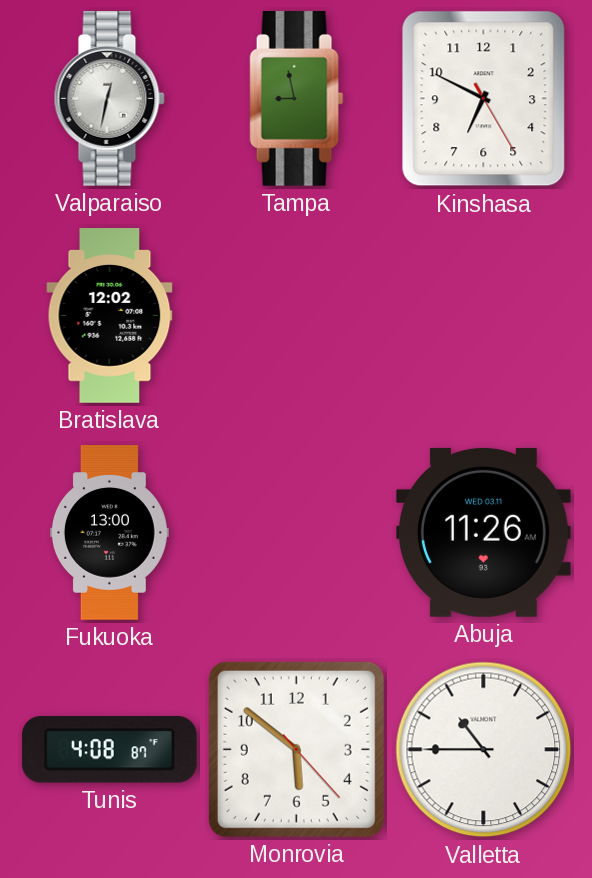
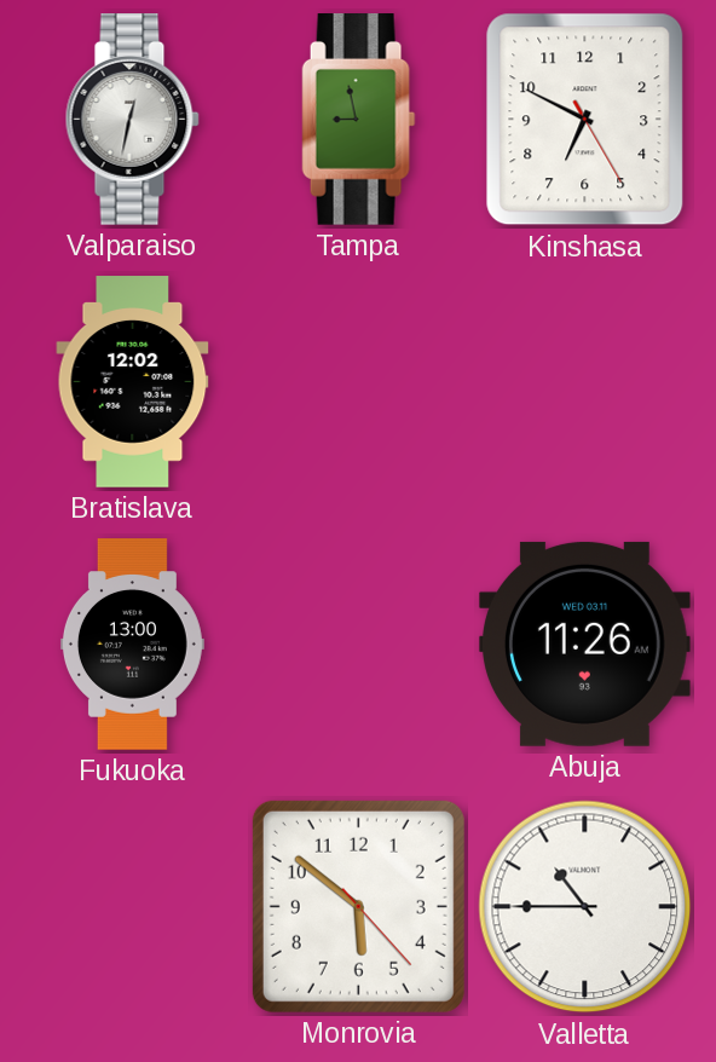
Tunis: 4:08 -> none (109, 750)
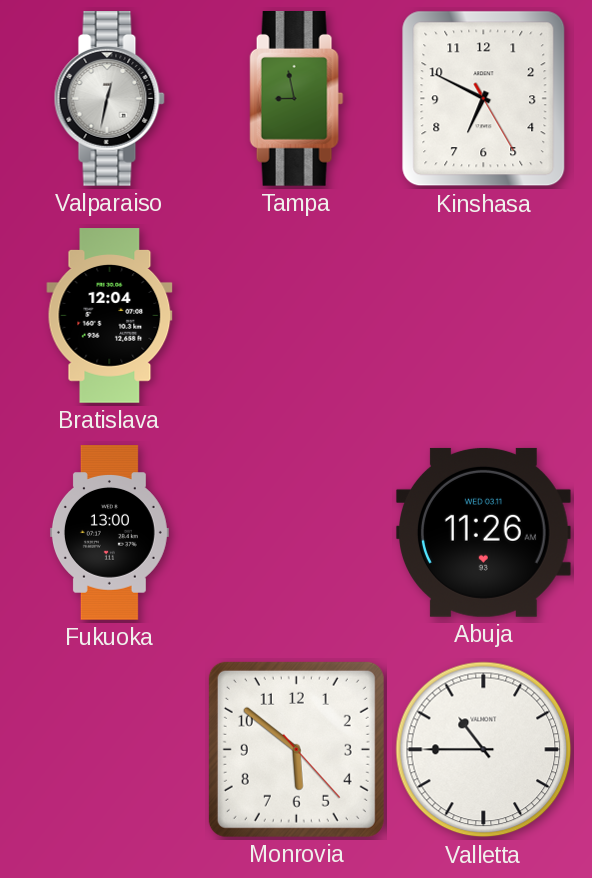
Bratislava: 12:02 -> 12:04 (110, 316)
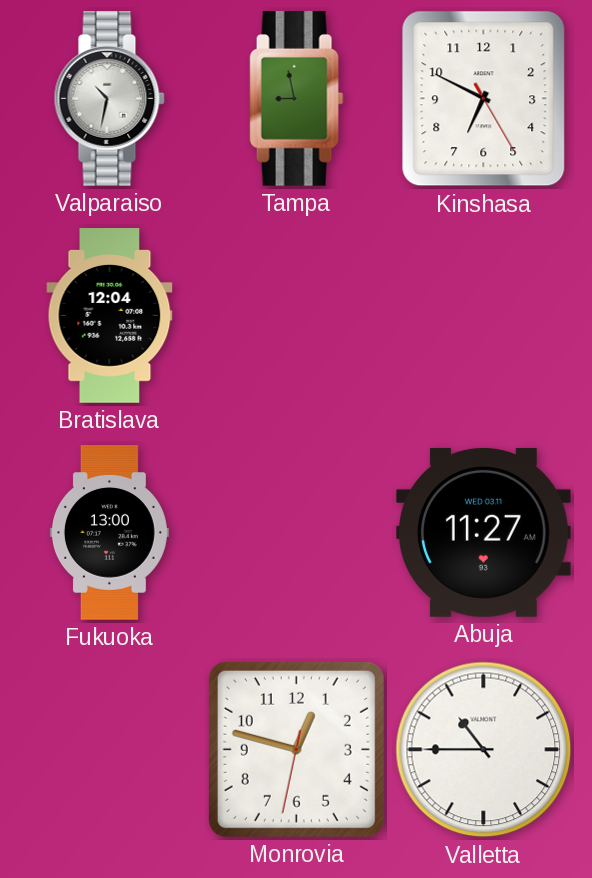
Valparaiso: 12:32 -> 10:32 (109, 99)
Abuja: 11:26 -> 11:27 (483, 532)
Monrovia: 5:51 -> 12:47 (296, 749)
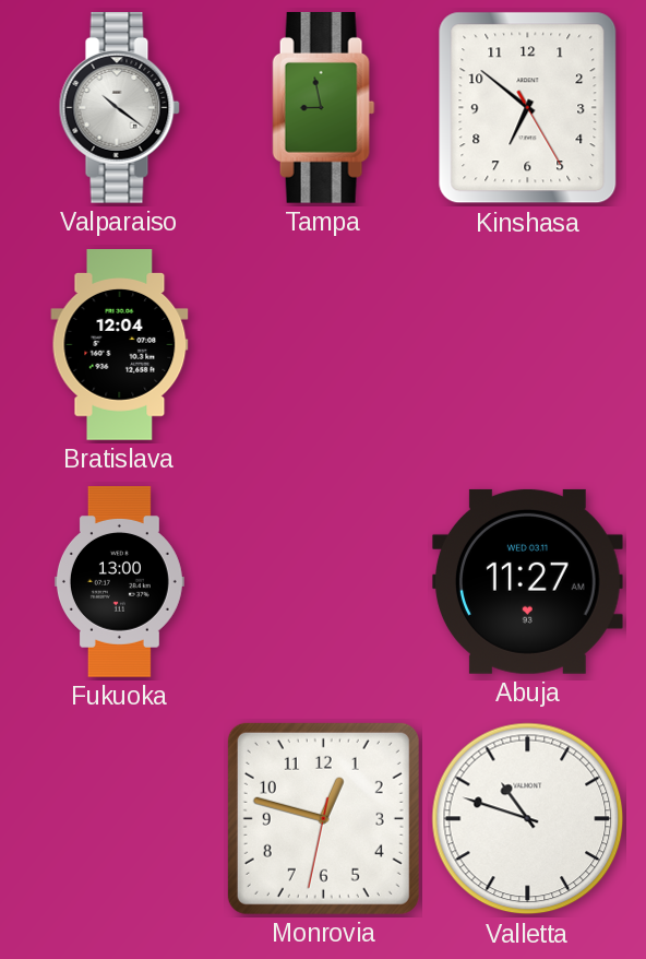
Valparaiso: 10:32 -> 10:21 (119, 108)
Kinshasa: 6:49 -> 6:51 (528, 108)
Valletta: 10:45 -> 10:48 (528, 819)
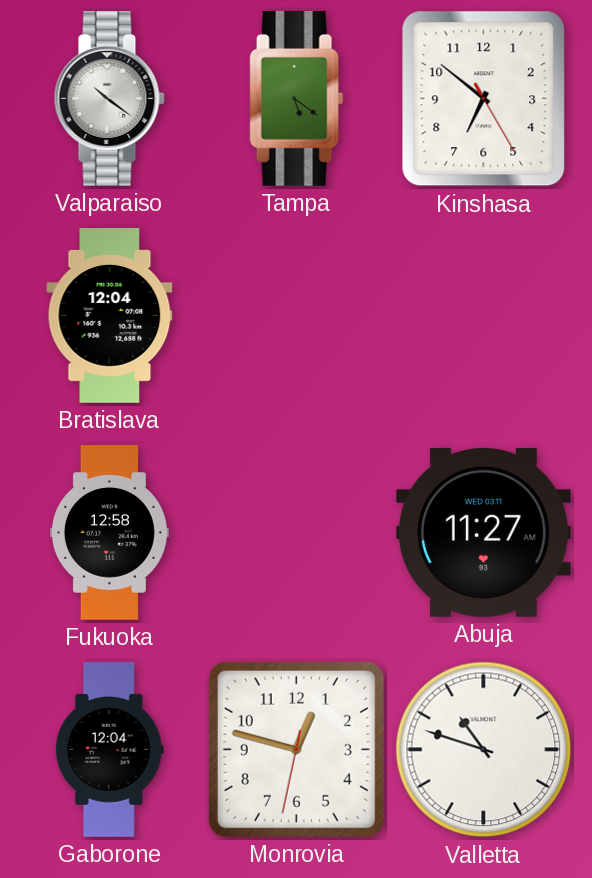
Tampa: 8:58 -> 5:21 (297, 99)
Fukuoka: 13:00 -> 12:58 (109, 533)
Gaborone: none -> 12:04 (109, 750)
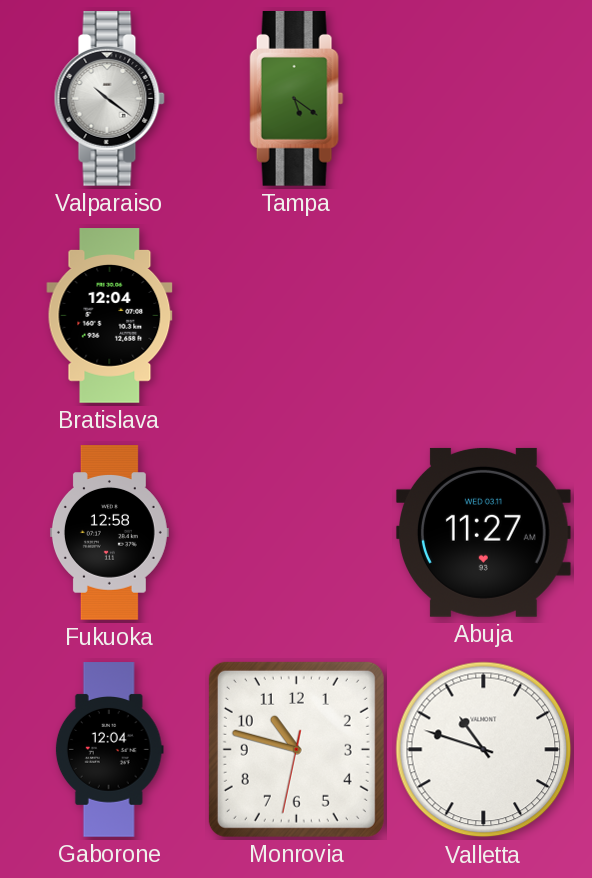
Kinshasa: 6:51 -> none (484, 99)
Monrovia: 12:47 -> 10:47 (296, 749)
